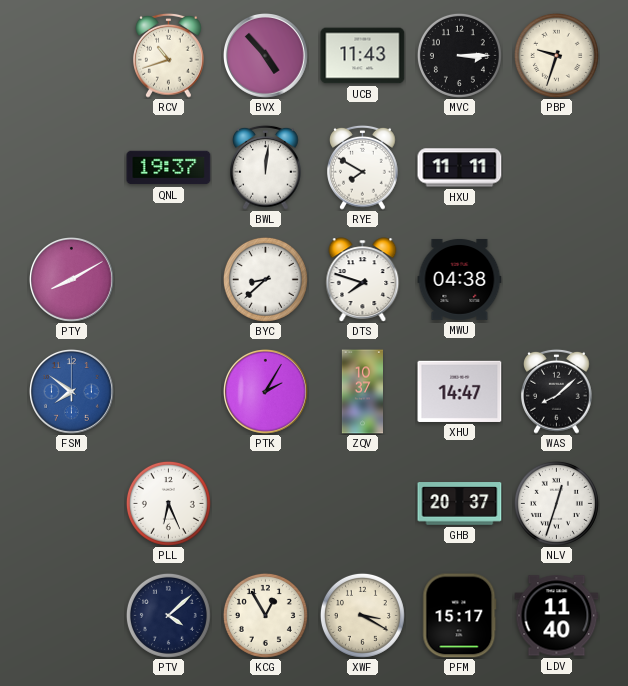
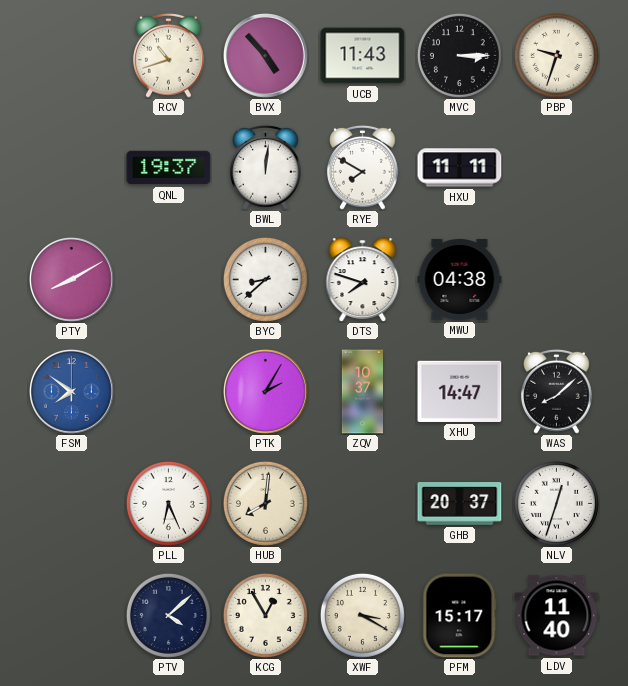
HUB: none -> 8:01 (265, 503)
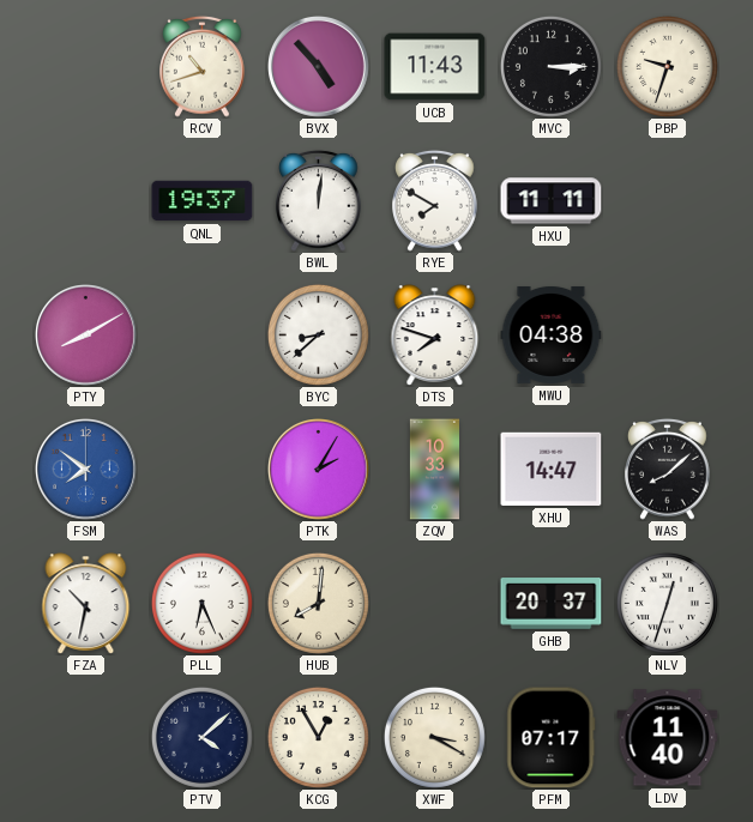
ZQV: 10:37 -> 10:33 (434, 470)
FZA: none -> 10:32 (86, 604)
PFM: 15:17 -> 07:17 (552, 738)
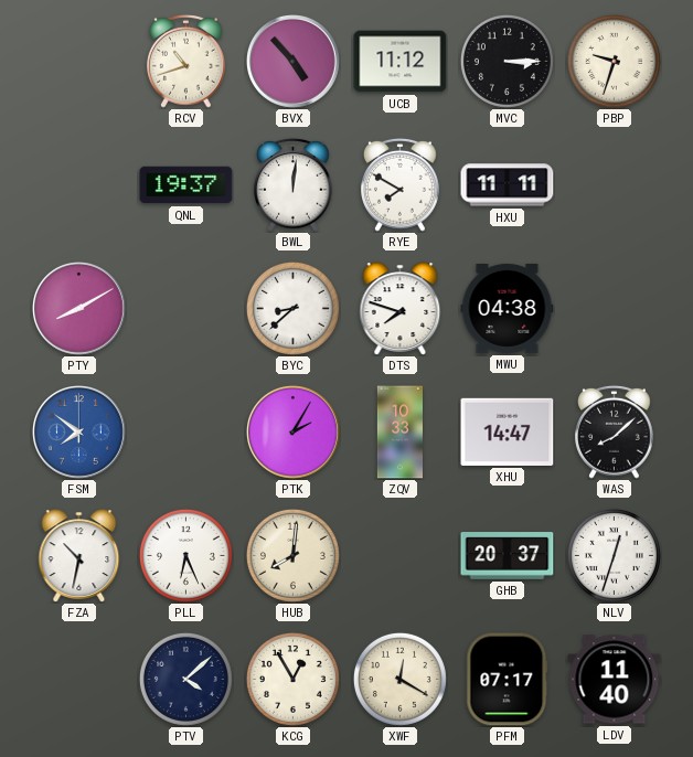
UCB: 11:43 -> 11:12 (401, 62)
XWF: 3:20 -> 12:20 (399, 679)
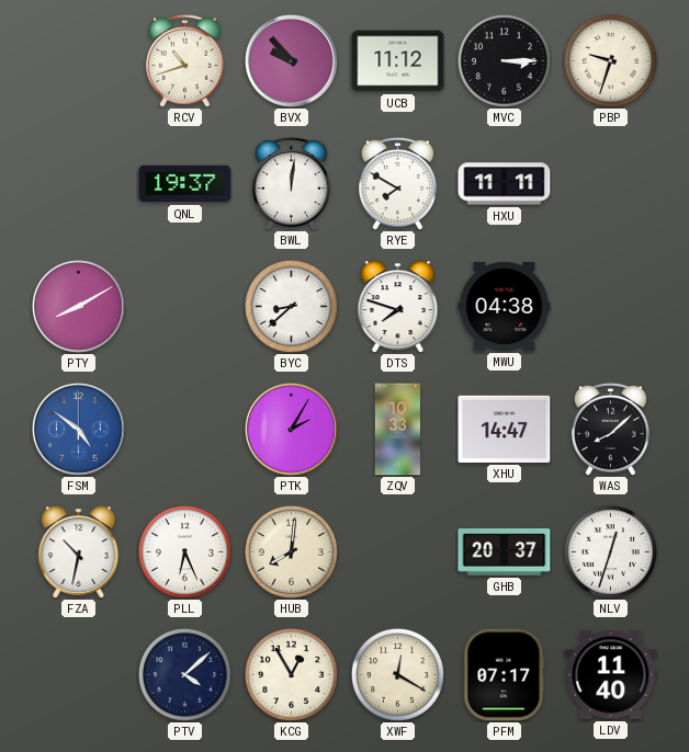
BVX: 4:53 -> 9:53 (292, 61)
FSM: 7:51 -> 4:51 (79, 430)
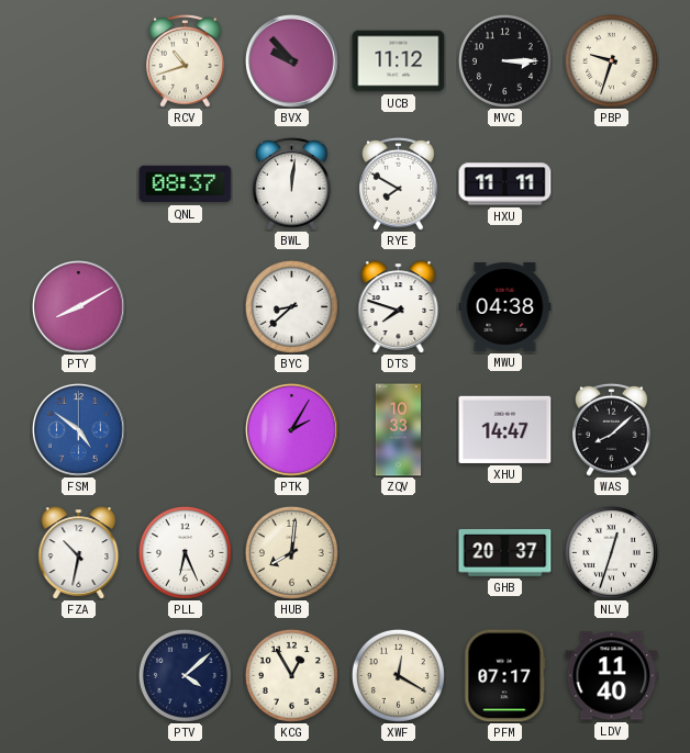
QNL: 19:37 -> 08:37 (186, 184)
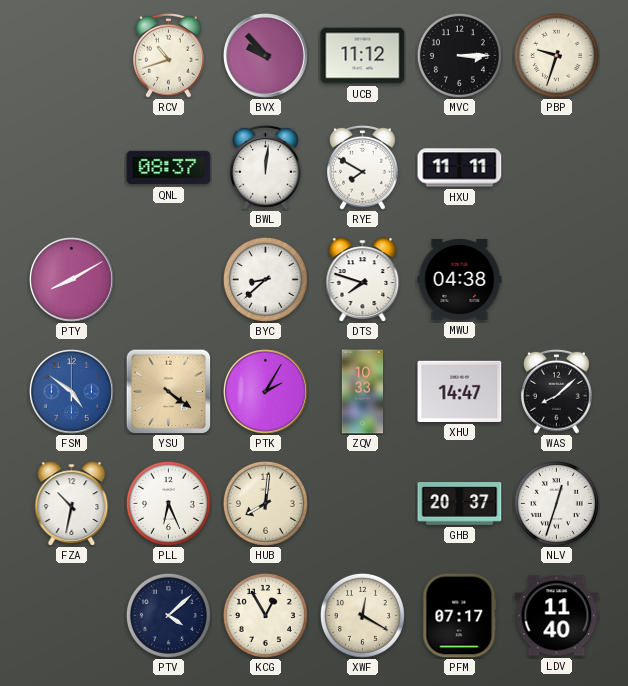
YSU: none -> 4:21 (168, 391)
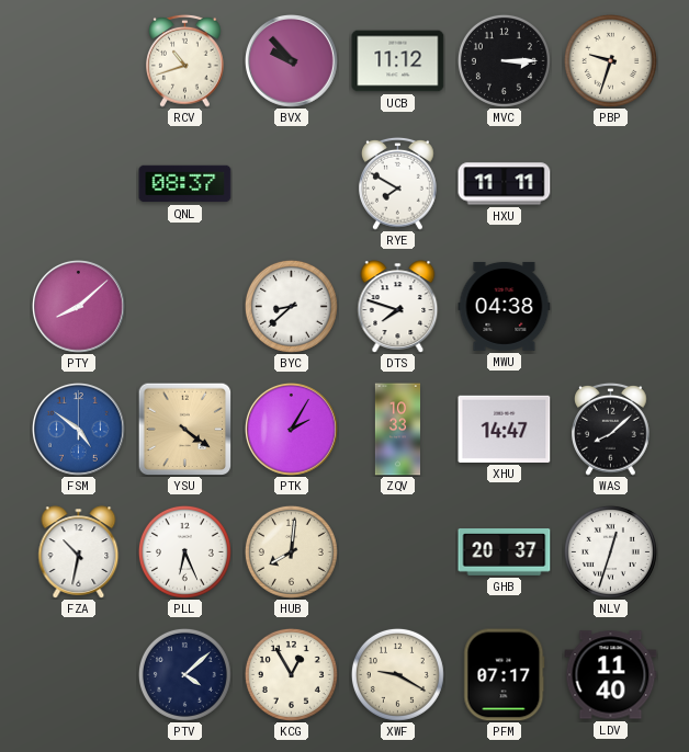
BWL: 12:01 -> none (266, 167)
PTY: 8:10 -> 8:08 (79, 307)
XWF: 12:20 -> 9:20 (397, 674)
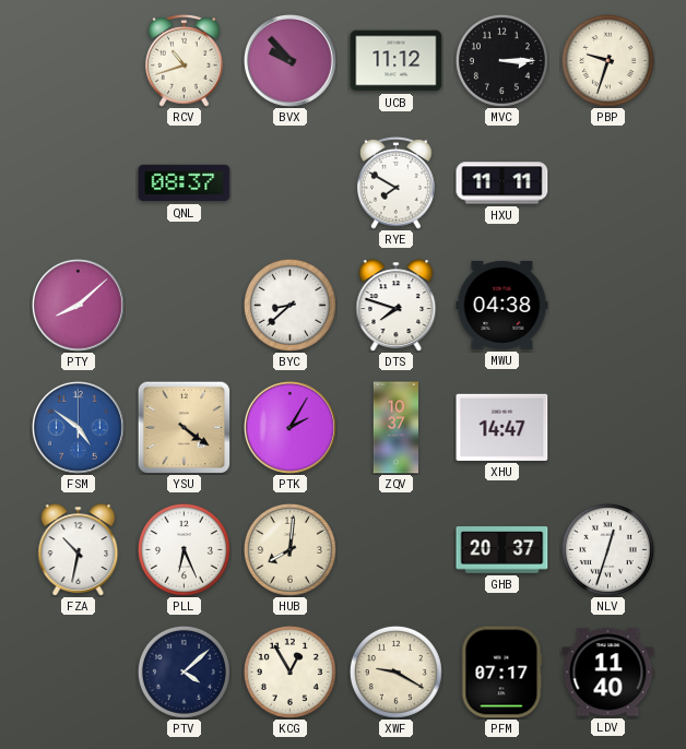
ZQV: 10:33 -> 10:37 (395, 428)
WAS: 8:08 -> none (611, 429)
